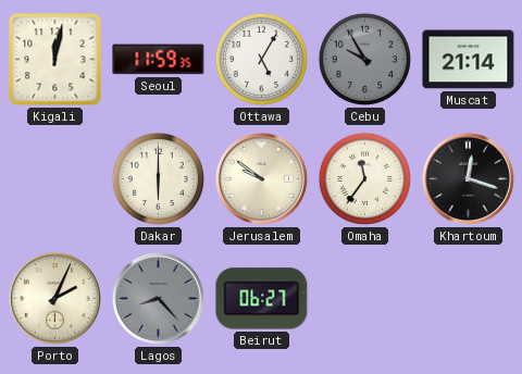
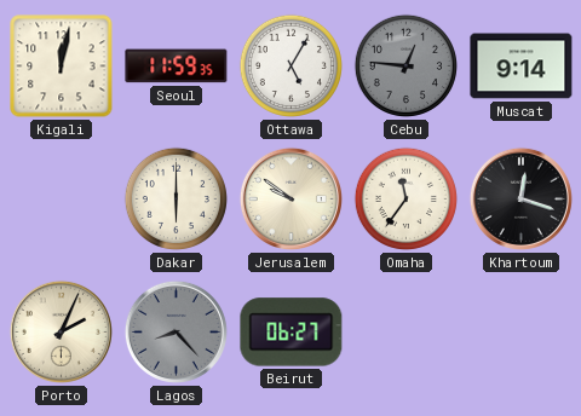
Cebu: 9:55 -> 12:46 (405, 65)
Muscat: 21:14 -> 9:14 (522, 67)
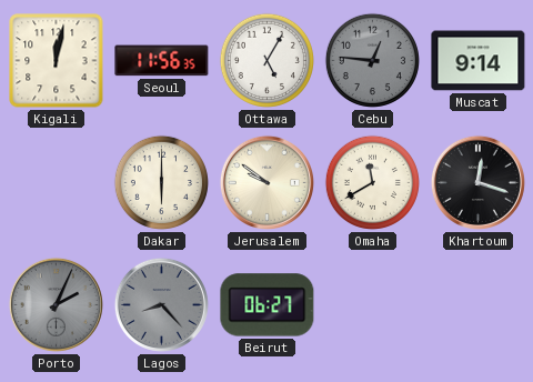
Seoul: 11:59 -> 11:56 (162, 61)
Omaha: 11:36 -> 11:40 (372, 182)
Porto dial: cream -> grey (56, 304)
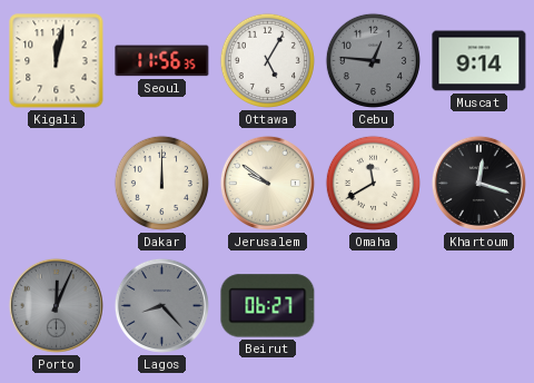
Dakar: 6:00 -> 12:00 (161, 183)
Porto: 2:04 -> 12:04 (56, 305)
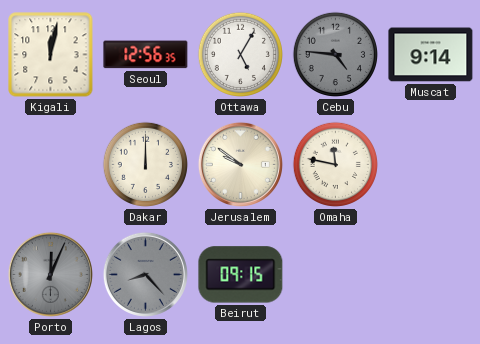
Seoul: 11:56 -> 12:56 (146, 55)
Cebu: 12:46 -> 4:46 (335, 54)
Omaha: 11:40 -> 11:47 (335, 164)
Khartoum: 12:18 -> none (478, 183)
Beirut: 06:27 -> 09:15 (241, 275)
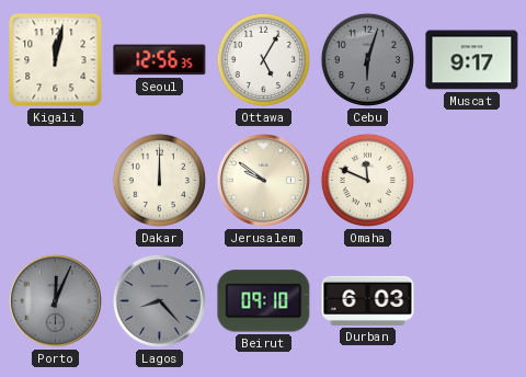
Cebu: 4:46 -> 6:03 (367, 59)
Muscat: 9:14 -> 9:17 (472, 60)
Omaha: 11:47 -> 11:49 (367, 180)
Beirut: 09:15 -> 09:10 (264, 301)
Durban: none -> 6:03 (368, 300)
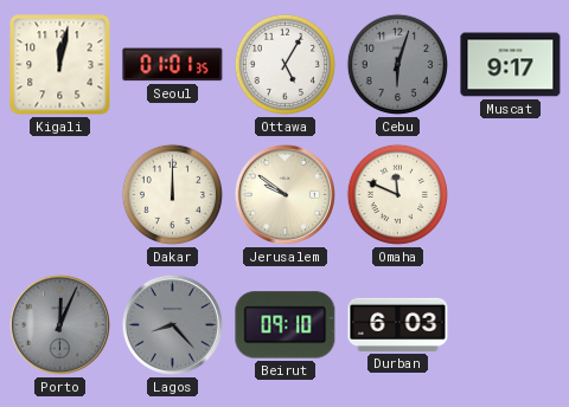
Seoul: 12:56 -> 01:01 (173, 65)
